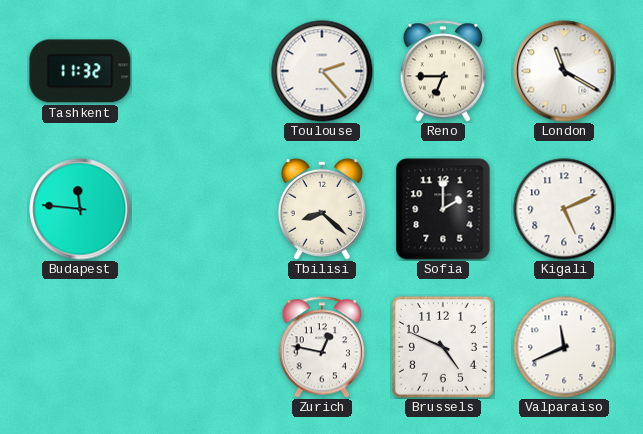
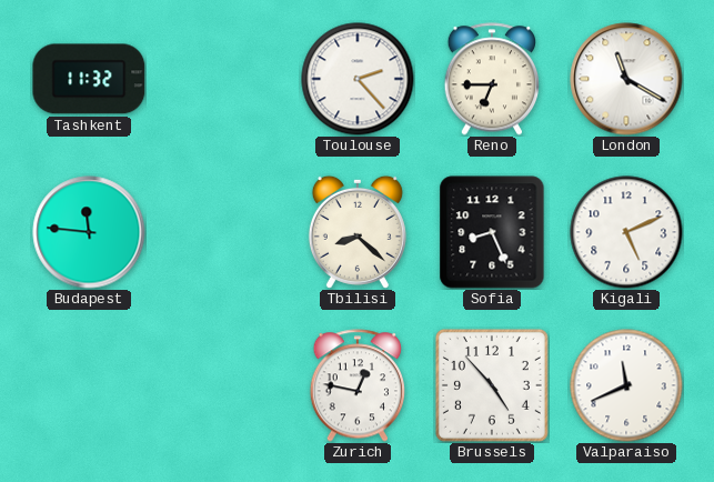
Sofia: 2:00 -> 8:26 (492, 232)
Brussels: 4:49 -> 4:53 (492, 385)
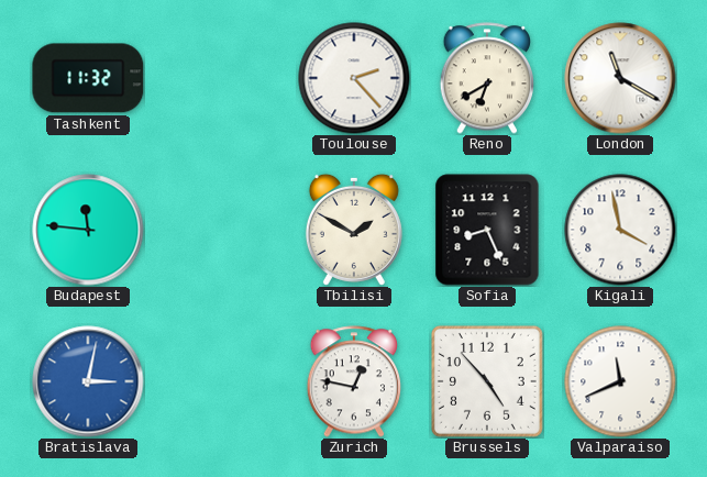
Reno: 6:45 -> 6:40 (486, 78)
Tbilisi: 8:22 -> 1:50 (354, 230)
Kigali: 5:11 -> 3:58 (620, 230)
Bratislava: none -> 3:02 (88, 381)
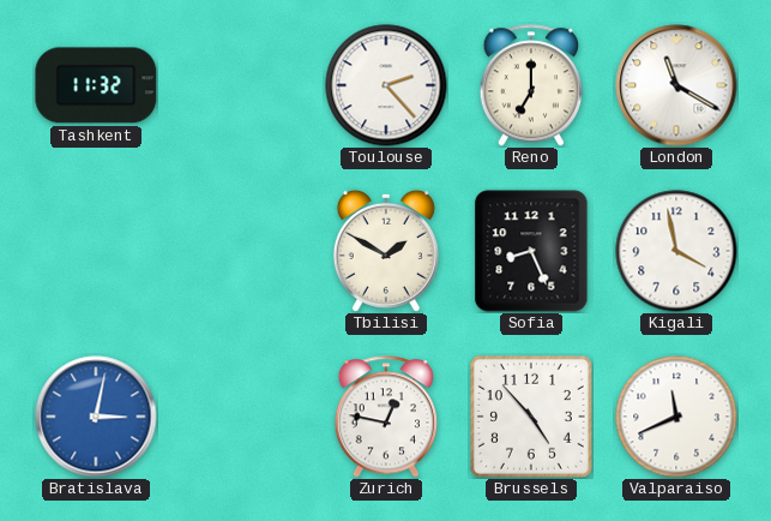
Reno: 6:40 -> 7:00 (530, 85)
Budapest: 11:46 -> none (88, 230)
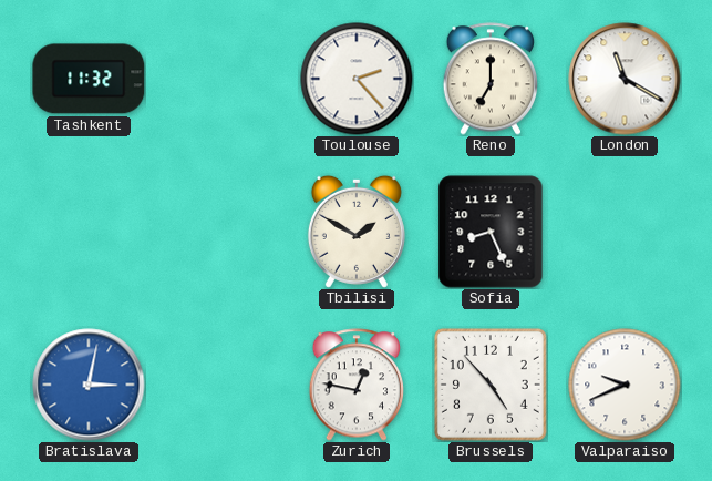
Kigali: 3:58 -> none (676, 251)
Valparaiso: 11:41 -> 9:41 (625, 385)
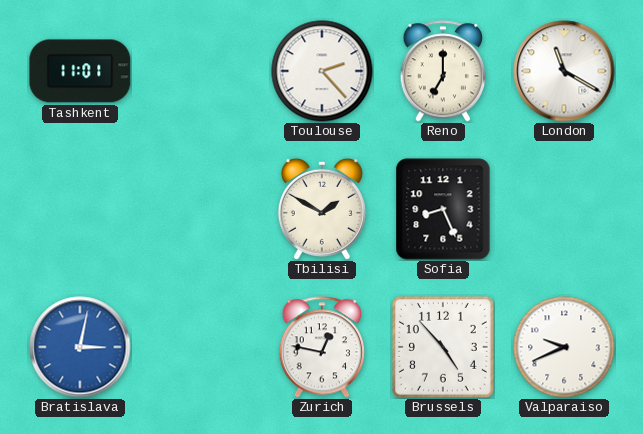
Tashkent: 11:32 -> 11:01 (80, 71)
